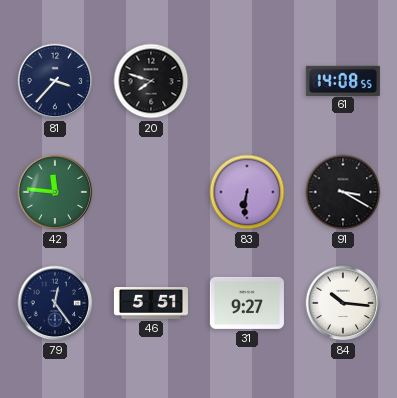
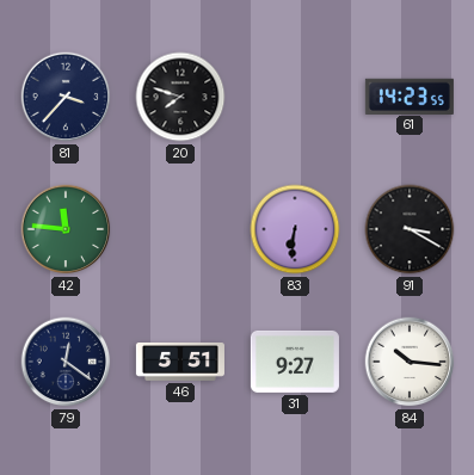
61: 14:08 -> 14:23 (410, 95)
79: 12:24 -> 12:21 (66, 362)
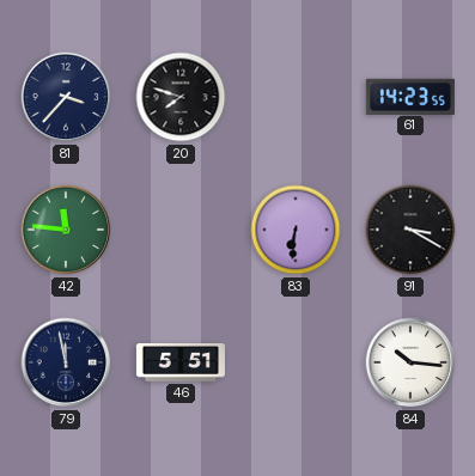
79: 12:21 -> 11:58 (66, 362)
31: 9:27 -> none (295, 362)
